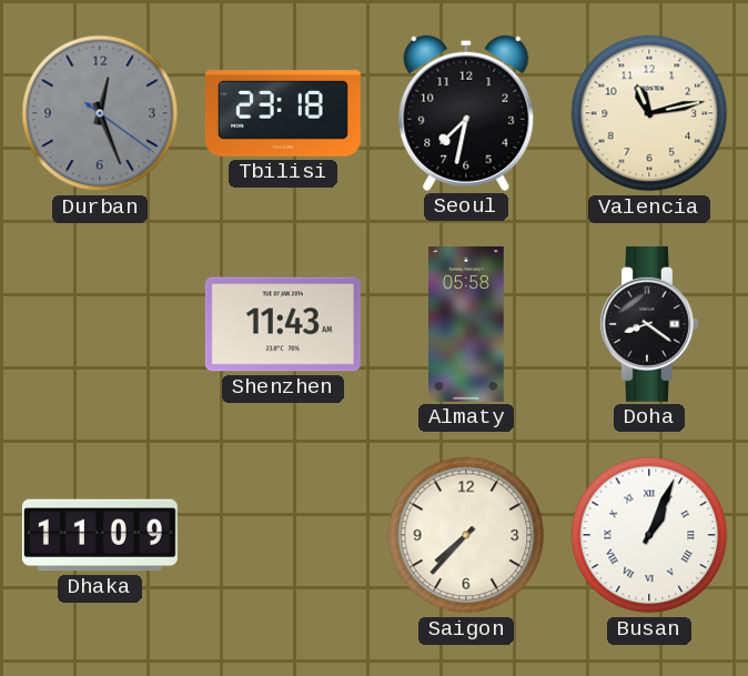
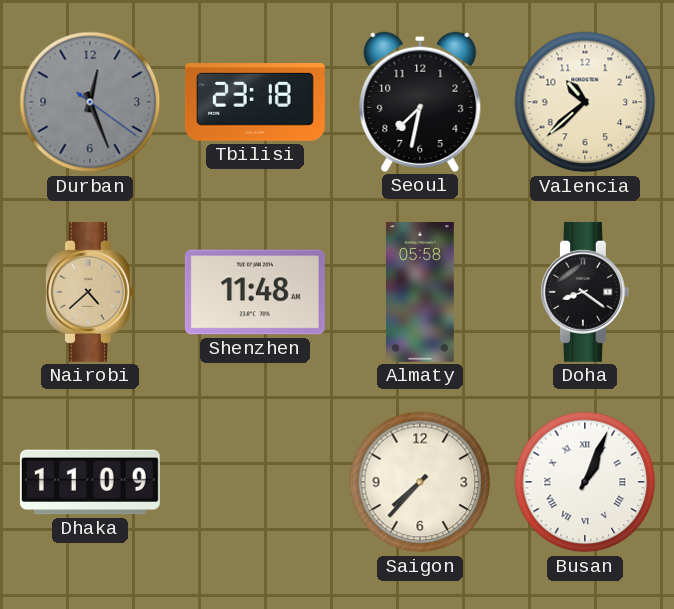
Valencia: 11:13 -> 10:38 (585, 102)
Nairobi: none -> 4:38 (90, 292)
Shenzhen: 11:43 -> 11:48 (255, 292)
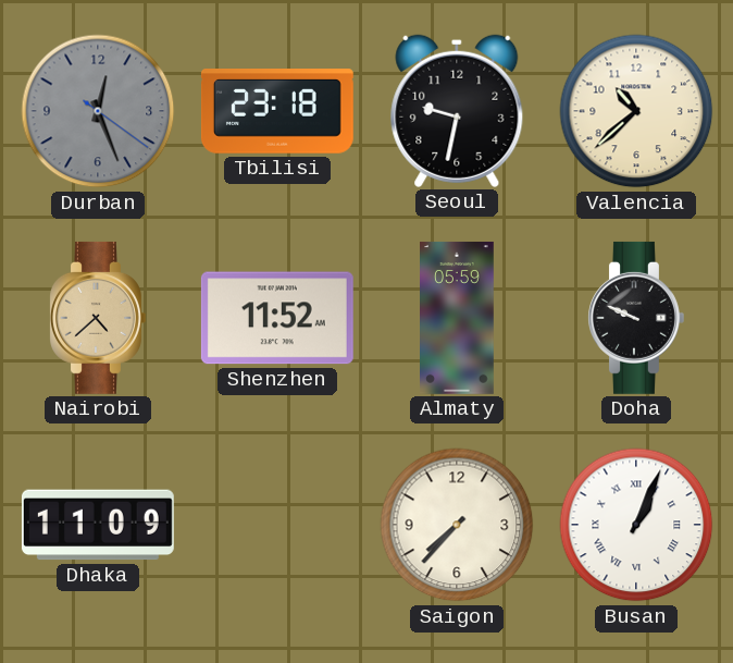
Seoul: 7:32 -> 9:32 (457, 111)
Shenzhen: 11:48 -> 11:52 (277, 318)
Almaty: 05:58 -> 05:59 (458, 318)
Doha: 8:21 -> 9:49 (636, 318)
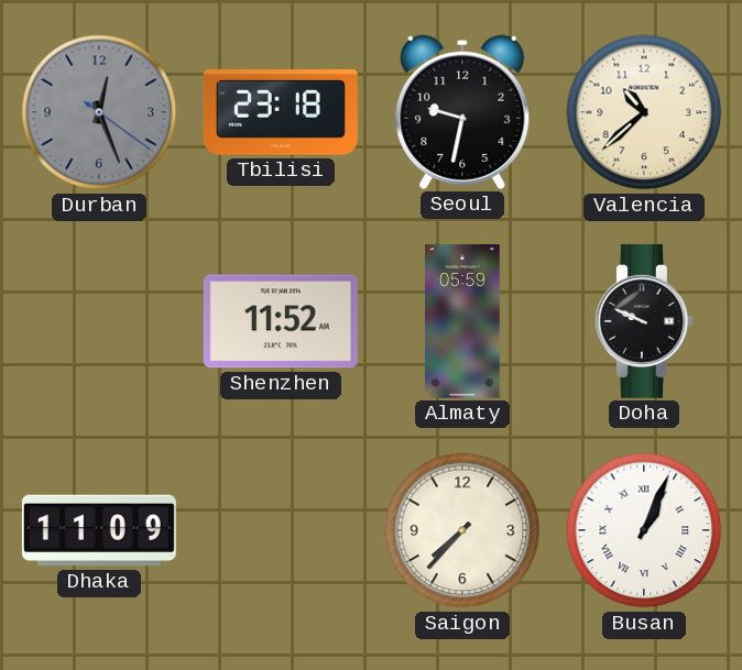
Nairobi: 4:38 -> none (98, 318)
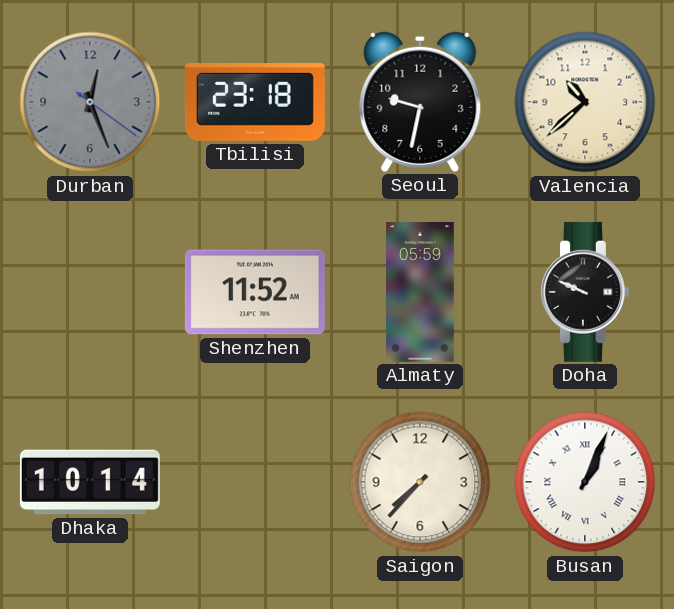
Dhaka: 11:09 -> 10:14 (90, 482)
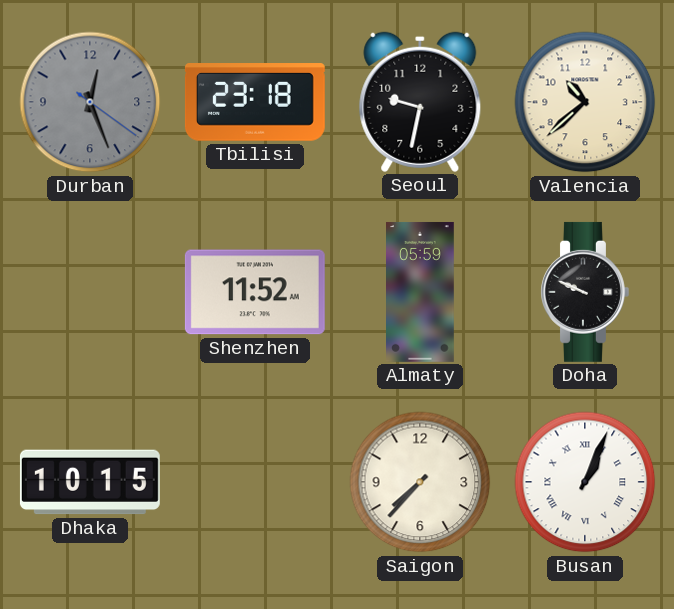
Dhaka: 10:14 -> 10:15 (90, 482)
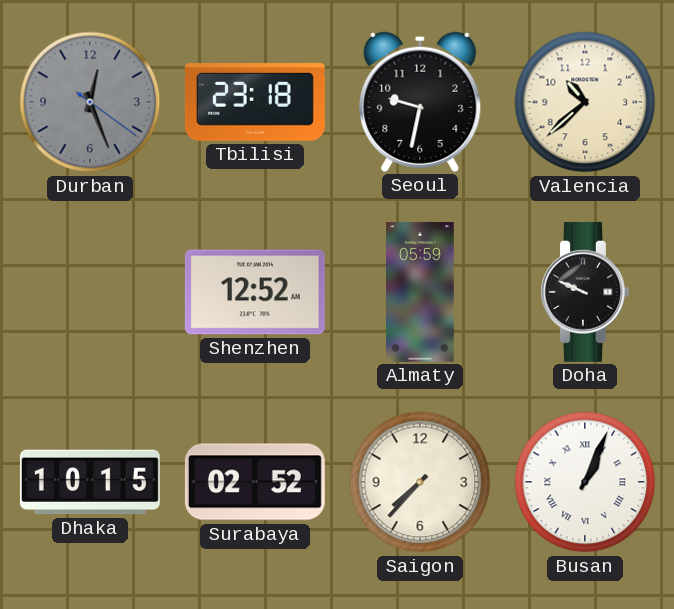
Shenzhen: 11:52 -> 12:52 (255, 292)
Surabaya: none -> 02:52 (255, 482)
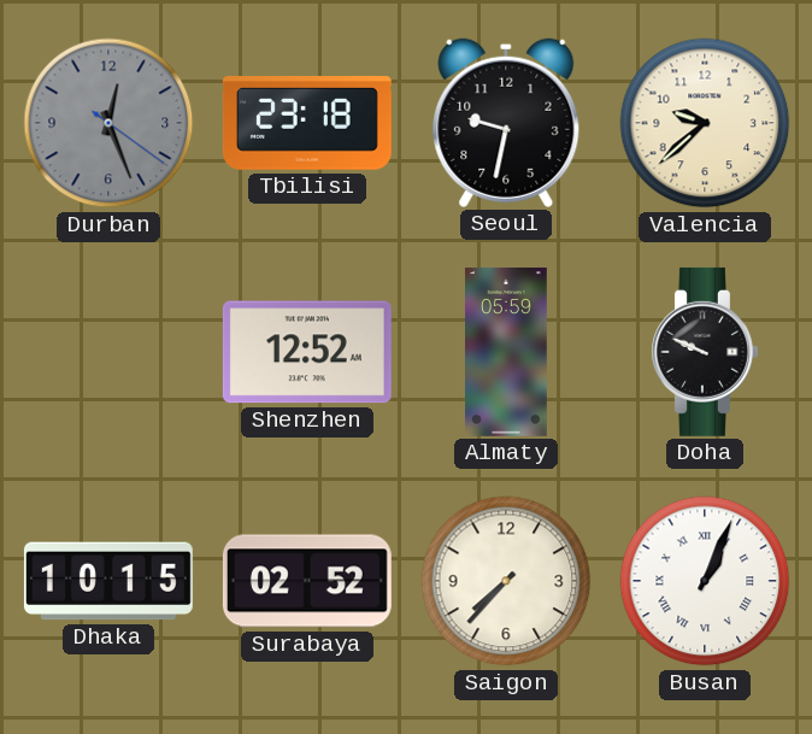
Valencia: 10:38 -> 9:38 (705, 123)
